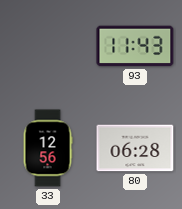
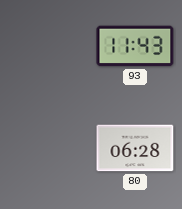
33: 12:56 -> none (48, 148)
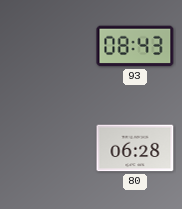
93: 11:43 -> 08:43 (135, 46)
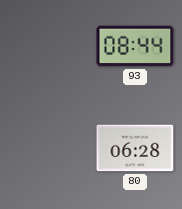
93: 08:43 -> 08:44 (135, 46)
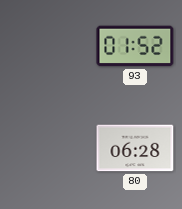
93: 08:44 -> 01:52 (135, 46)
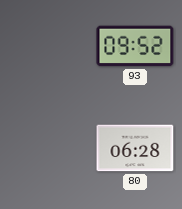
93: 01:52 -> 09:52 (135, 46)
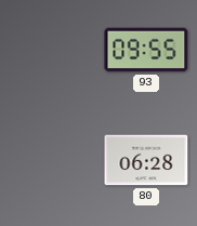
93: 09:52 -> 09:55 (146, 50)
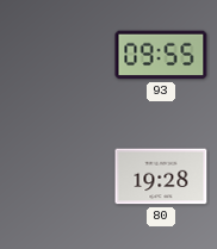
80: 06:28 -> 19:28 (161, 176)
